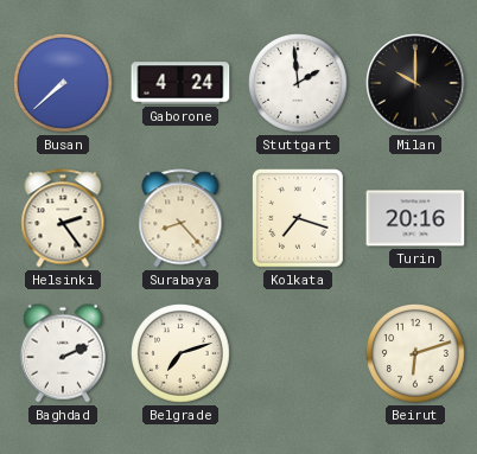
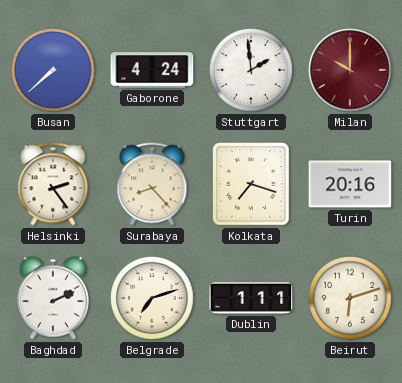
Milan dial: black -> burgundy (350, 70)
Dublin: none -> 1:11 (251, 298)
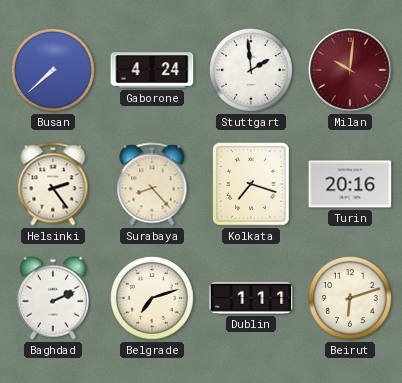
Milan: 10:00 -> 10:01 (350, 70)
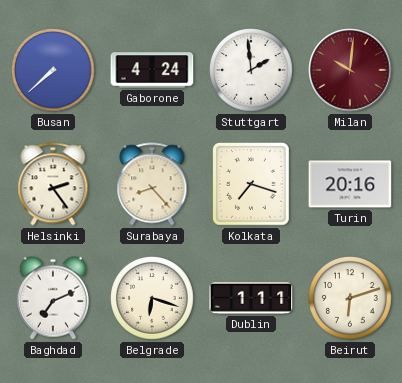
Baghdad: 2:11 -> 7:11 (53, 298)
Belgrade: 7:12 -> 6:18 (153, 299)
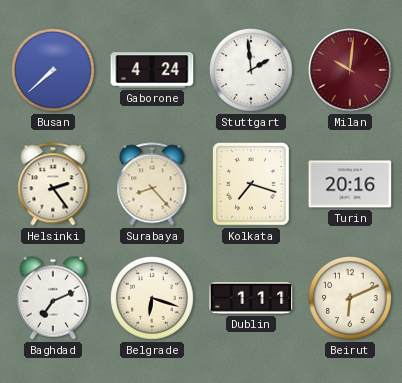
Beirut: 6:12 -> 6:11 (351, 299)
